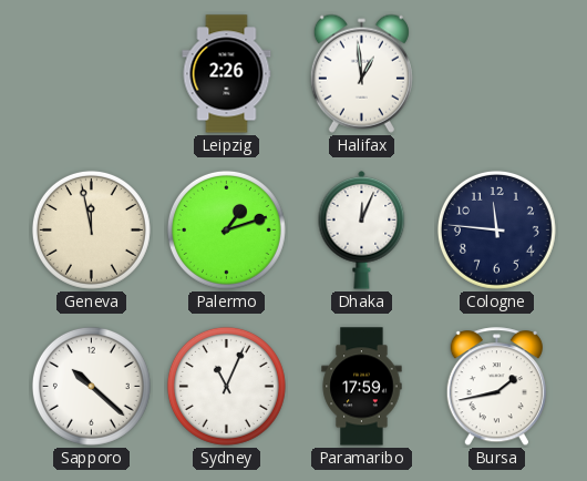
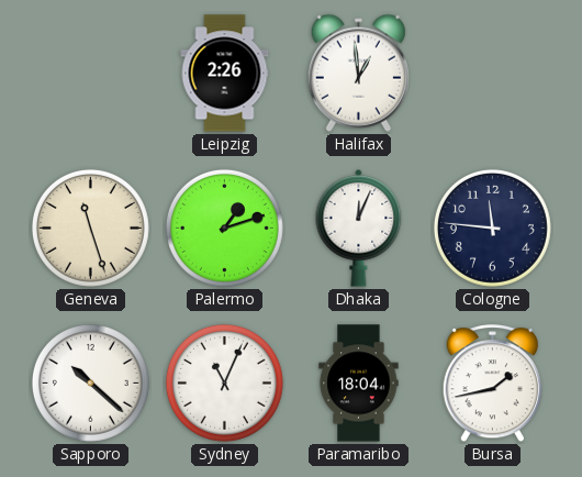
Geneva: 11:58 -> 11:27 (90, 228)
Paramaribo: 17:59 -> 18:04 (359, 384)
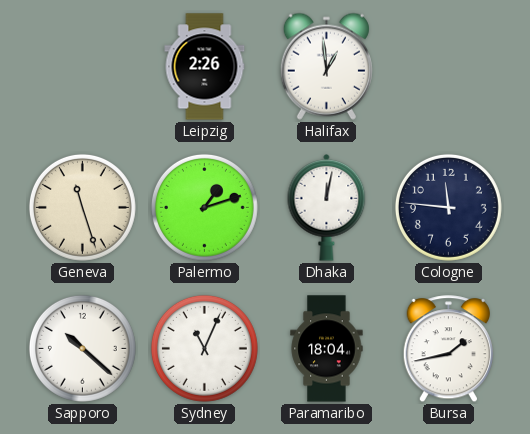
Dhaka: 12:04 -> 12:02 (327, 208)
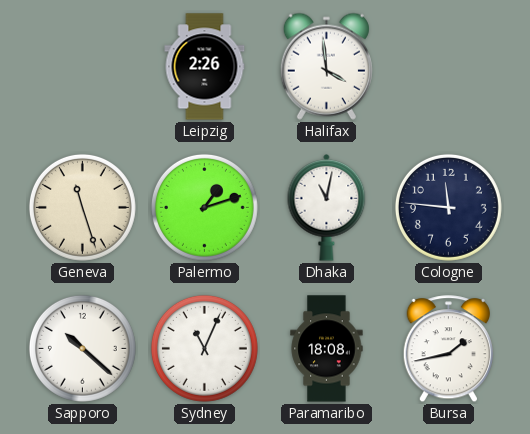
Halifax: 12:59 -> 3:59 (326, 66)
Dhaka: 12:02 -> 11:02 (327, 208)
Paramaribo: 18:04 -> 18:08 (327, 349)
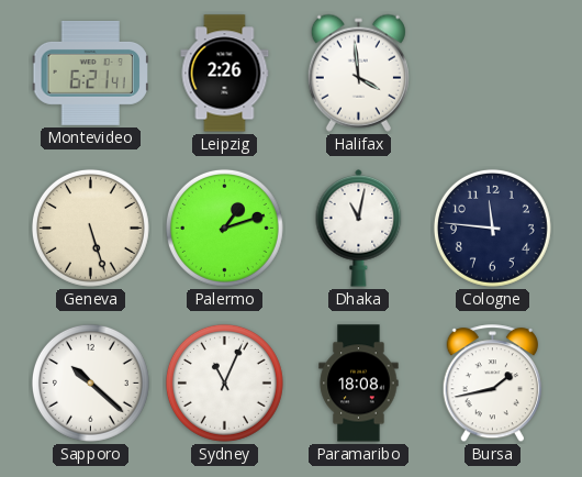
Montevideo: none -> 6:21 (90, 73)
Geneva: 11:27 -> 5:27 (90, 228)
